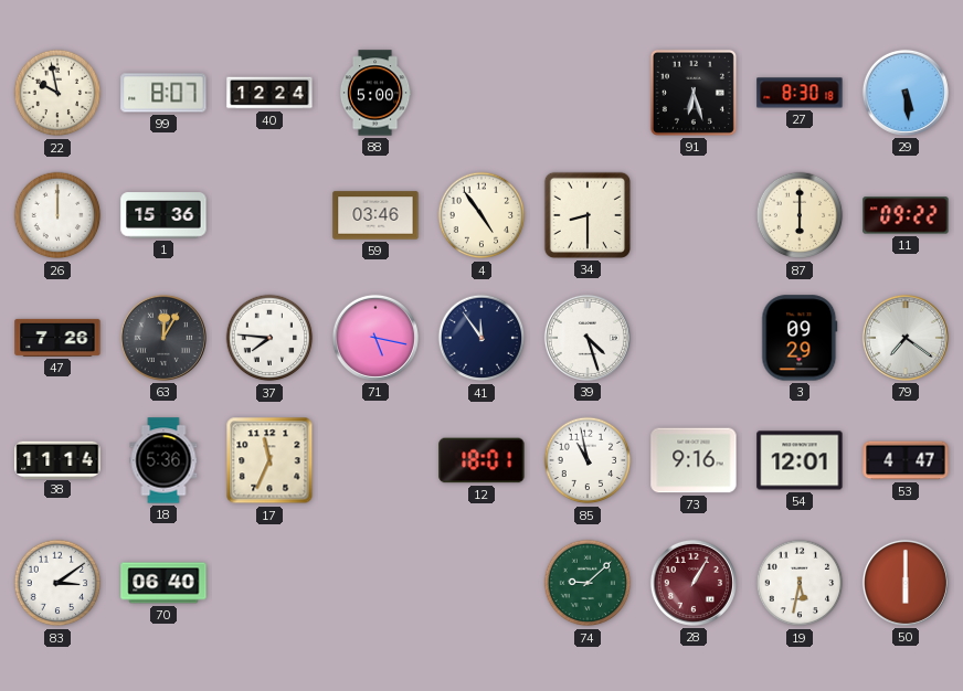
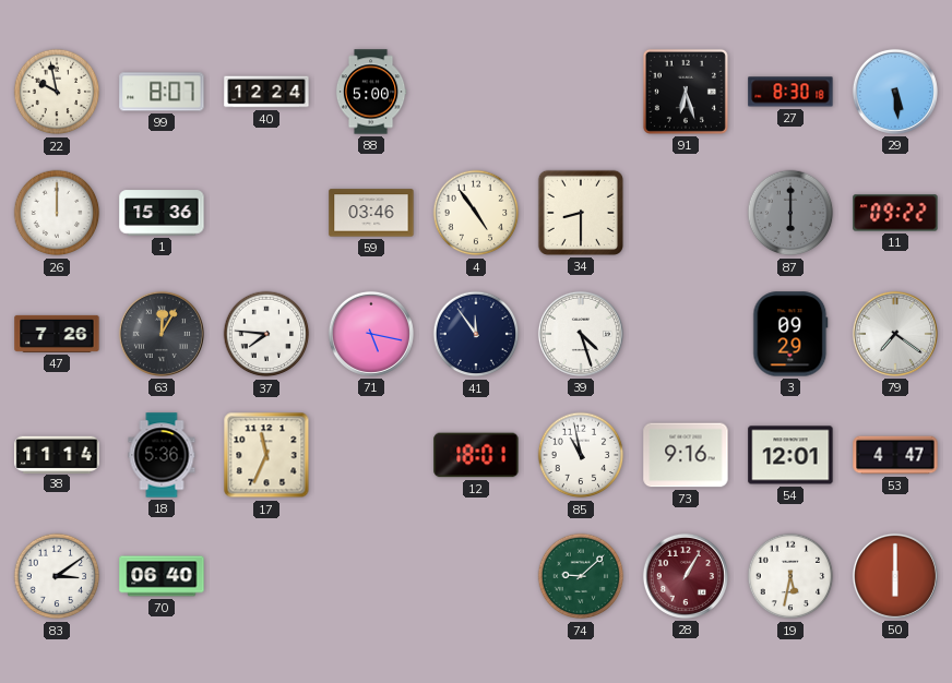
87 dial: cream -> grey (790, 213)
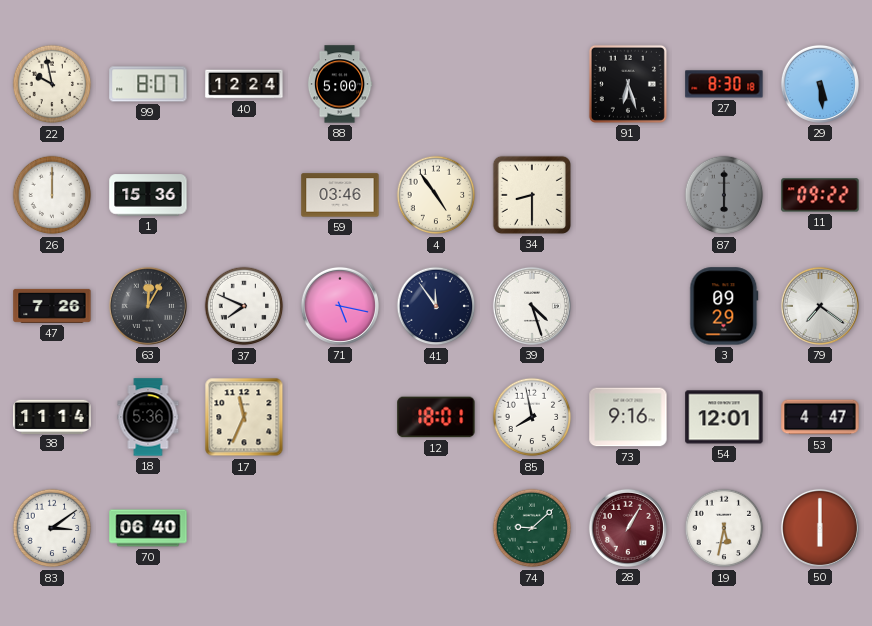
37: 7:46 -> 7:49 (244, 306)
85: 10:58 -> 7:58 (532, 417)
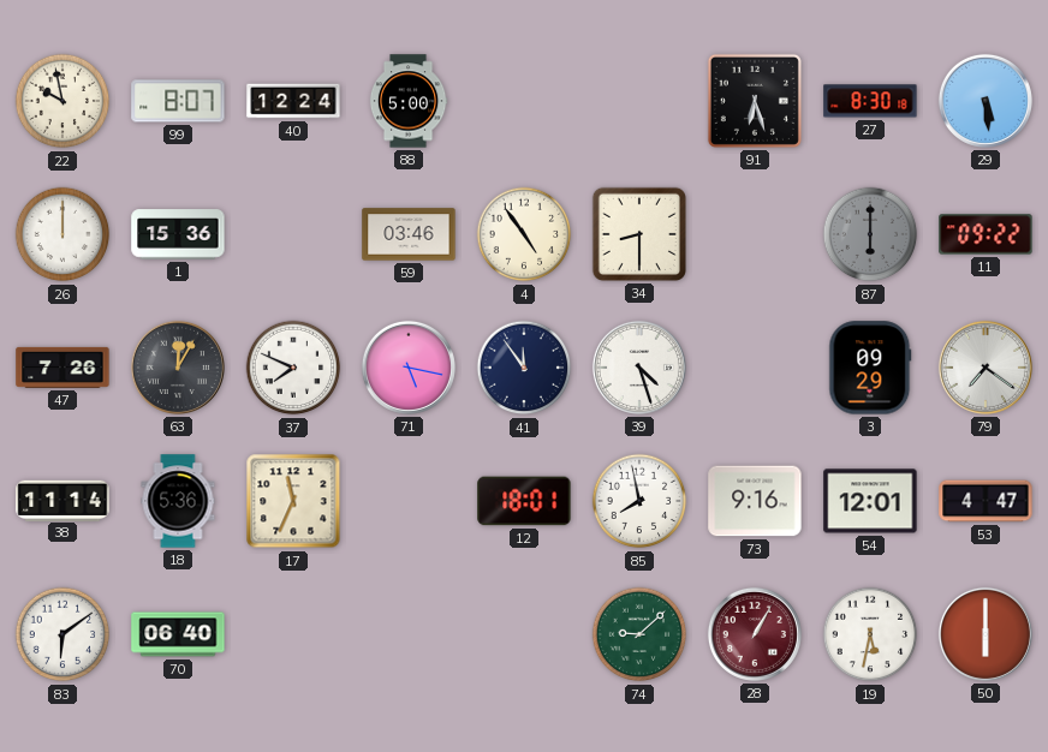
83: 3:09 -> 6:09 (62, 634)
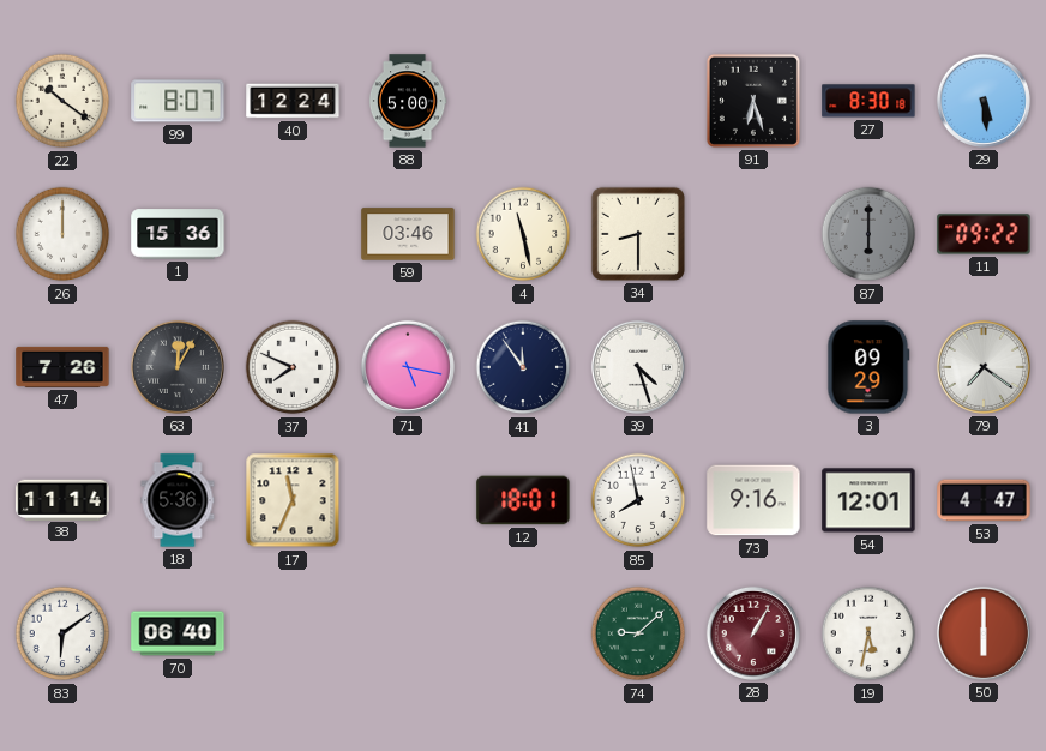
22: 9:58 -> 10:21 (62, 101)
4: 4:54 -> 11:28 (523, 234)
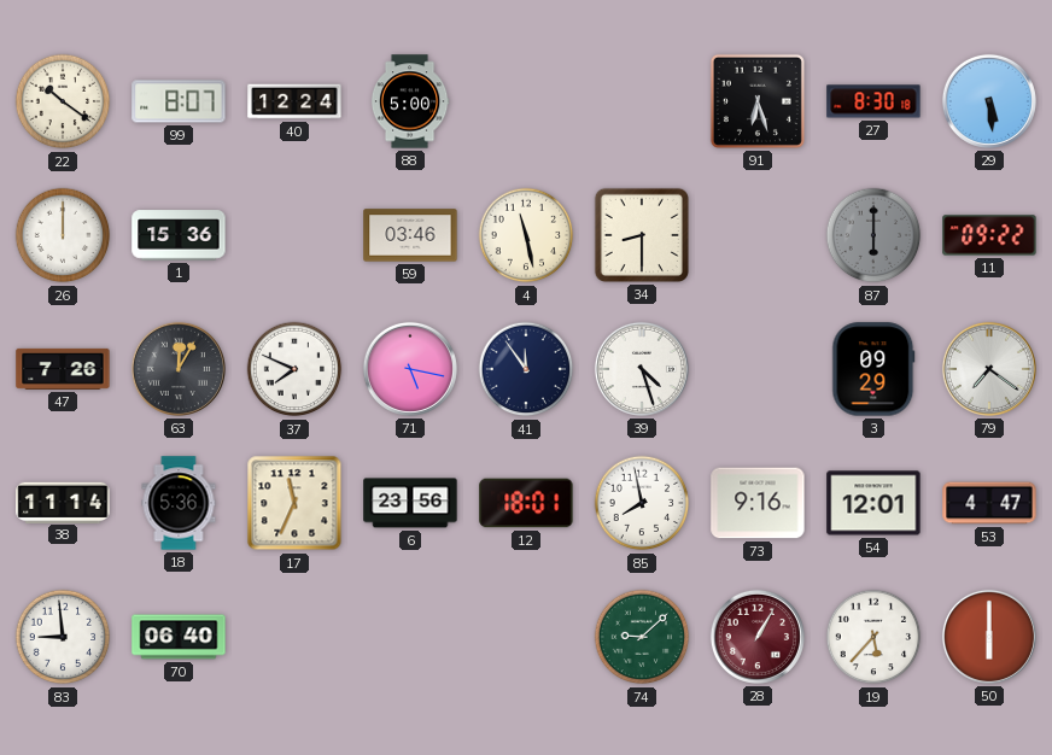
6: none -> 23:56 (410, 503)
83: 6:09 -> 8:59 (63, 637)
19: 5:32 -> 5:37 (873, 637)
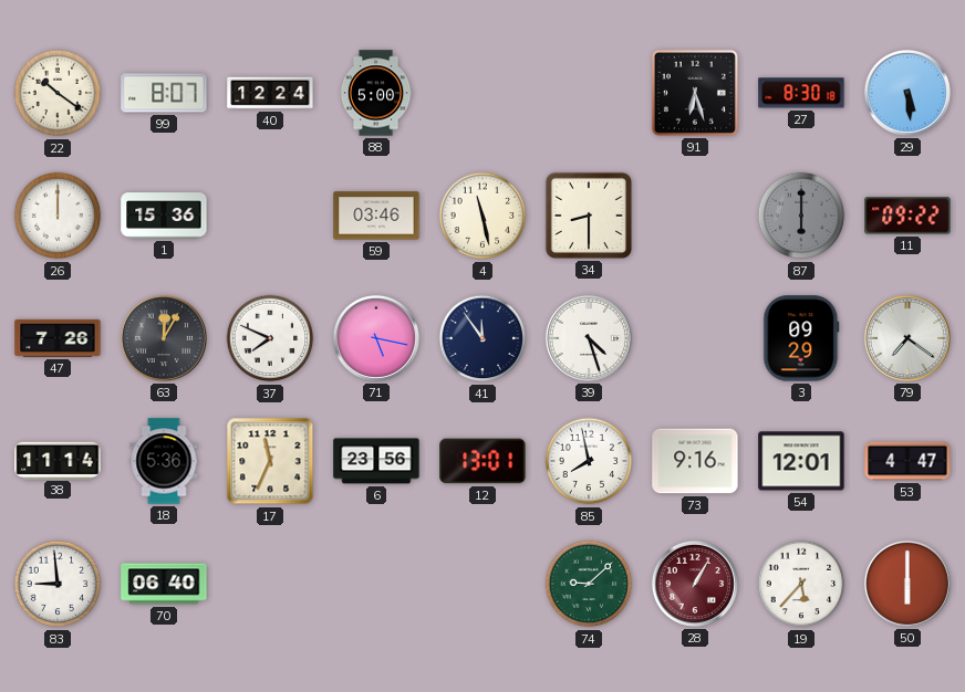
12: 18:01 -> 13:01 (483, 461)
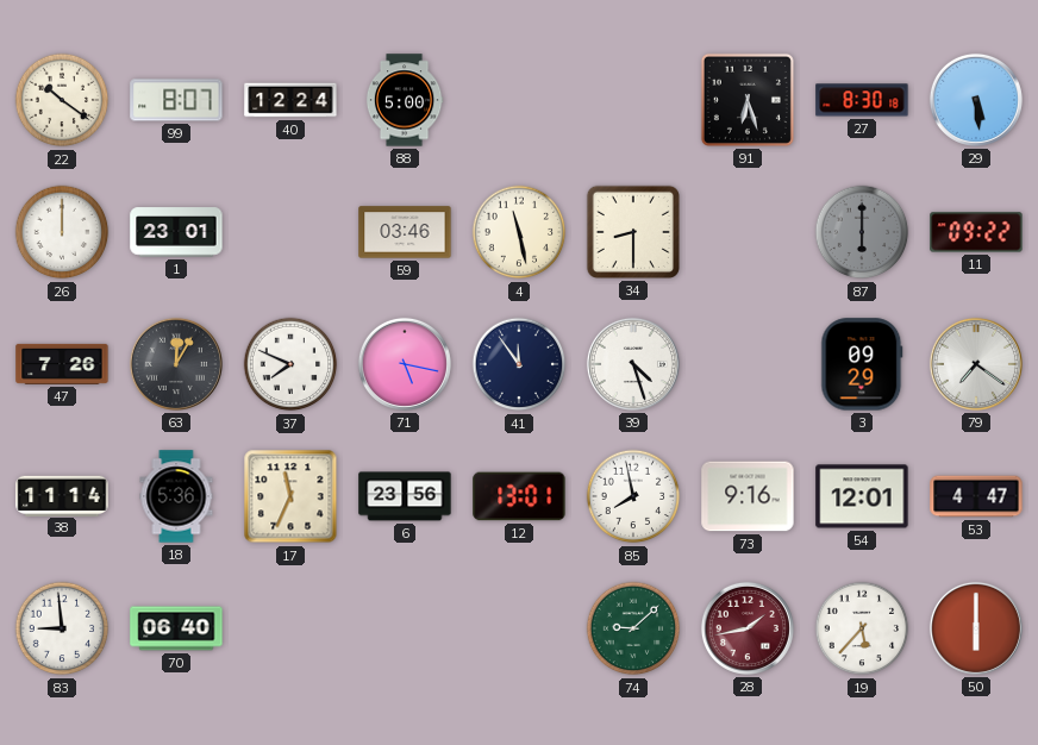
1: 15:36 -> 23:01 (176, 232)
28: 1:05 -> 1:43 (748, 628)
